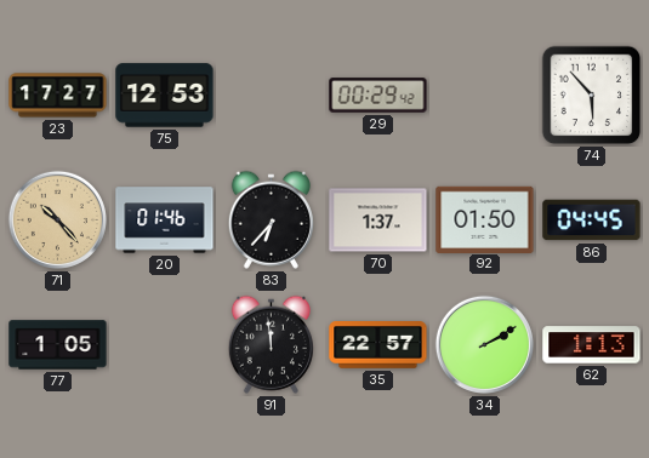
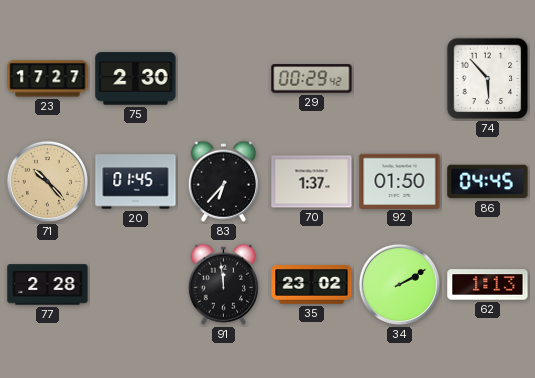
75: 12:53 -> 2:30 (136, 79)
20: 01:46 -> 01:45 (136, 182)
77: 1:05 -> 2:28 (48, 285)
35: 22:57 -> 23:02 (312, 285)
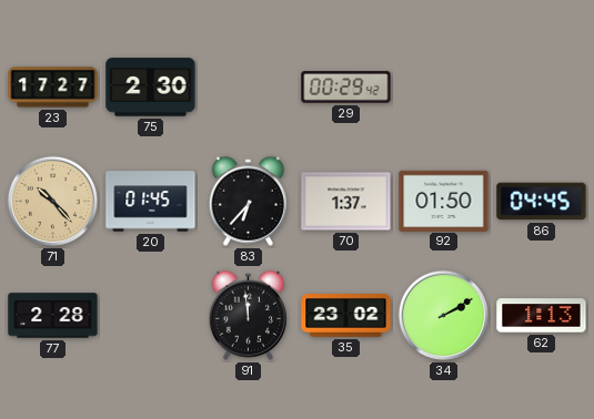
74: 5:53 -> none (488, 79)
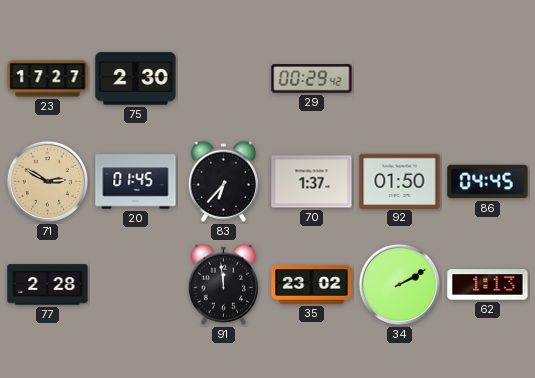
71: 10:23 -> 2:50 (47, 181)
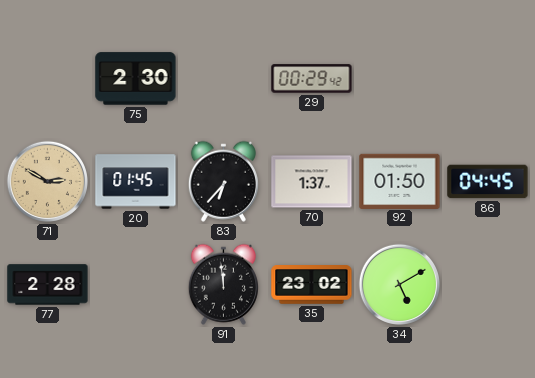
23: 17:27 -> none (48, 79)
34: 2:10 -> 5:10 (399, 284)
62: 1:13 -> none (488, 285)
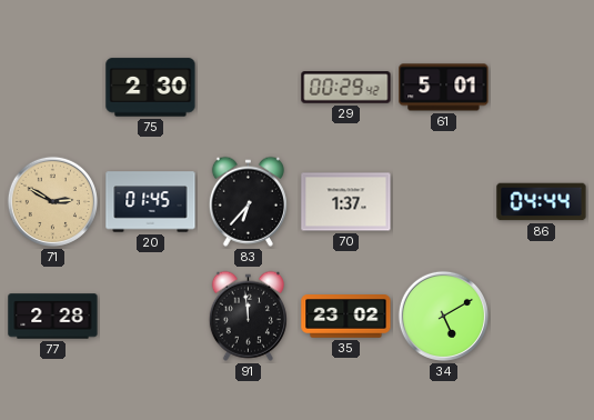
61: none -> 5:01 (444, 88)
92: 01:50 -> none (400, 181)
86: 04:45 -> 04:44 (542, 202)
